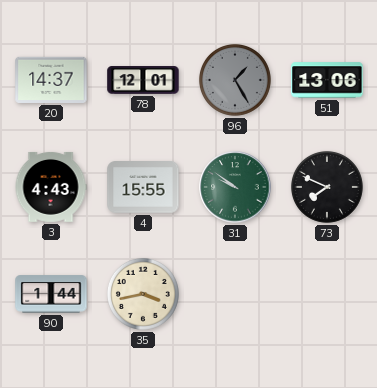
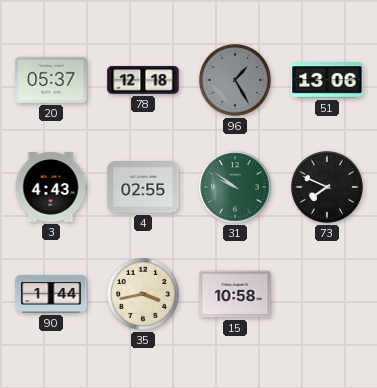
20: 14:37 -> 05:37 (51, 80)
78: 12:01 -> 12:18 (143, 80)
4: 15:55 -> 02:55 (143, 188)
15: none -> 10:58 (235, 294)
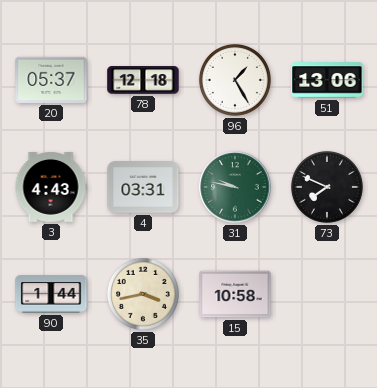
96 dial: grey -> white (235, 80)
4: 02:55 -> 03:31 (143, 188)
31: 9:51 -> 9:47 (235, 187)
